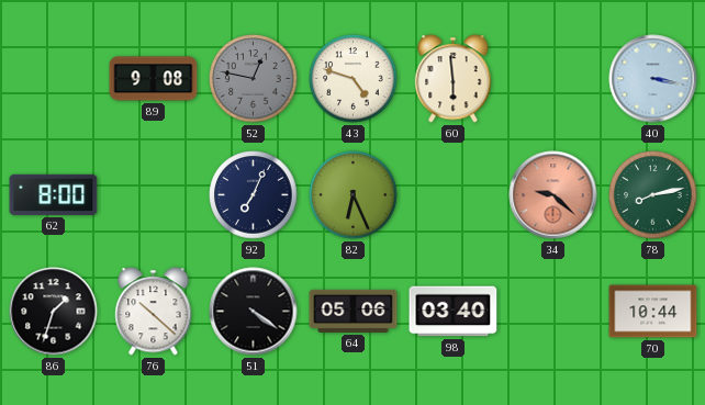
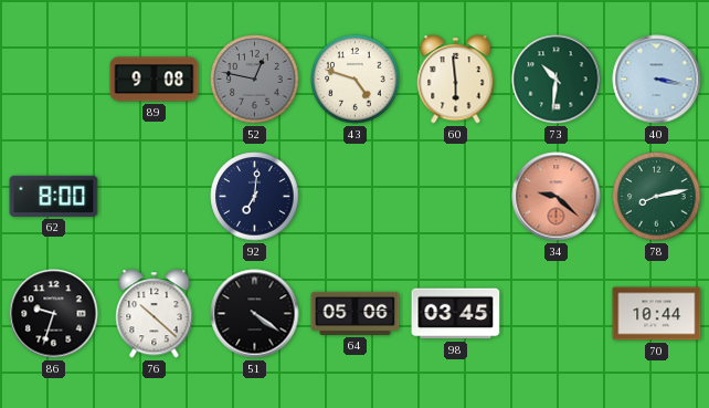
73: none -> 10:31 (557, 80)
92: 7:04 -> 7:01 (255, 197)
82: 6:26 -> none (354, 195)
86: 1:33 -> 9:33 (54, 314)
98: 03:40 -> 03:45 (456, 314)
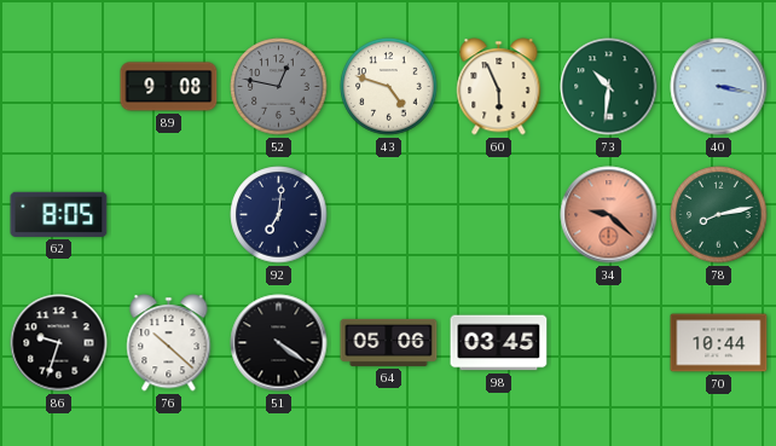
60: 5:59 -> 5:56 (499, 87)
62: 8:00 -> 8:05 (59, 214)
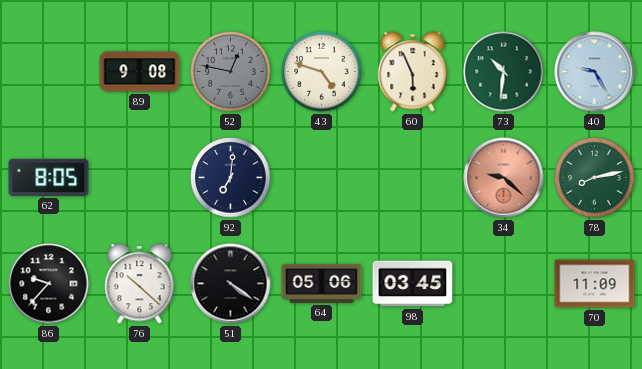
40: 3:17 -> 9:25 (595, 72)
86: 9:33 -> 9:37 (49, 284)
70: 10:44 -> 11:09 (595, 284)
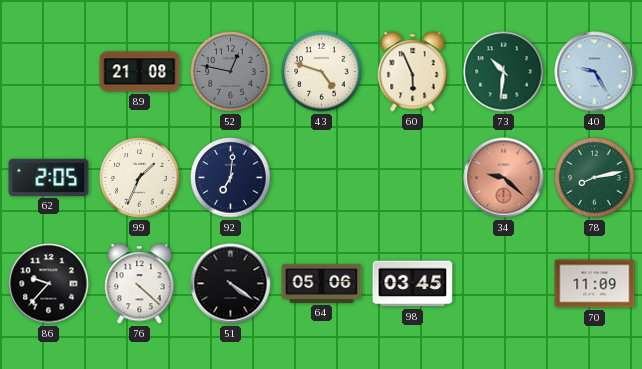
89: 9:08 -> 21:08 (140, 72)
62: 8:05 -> 2:05 (49, 177)
99: none -> 1:34 (140, 178)
76: 10:22 -> 4:22 (140, 284)
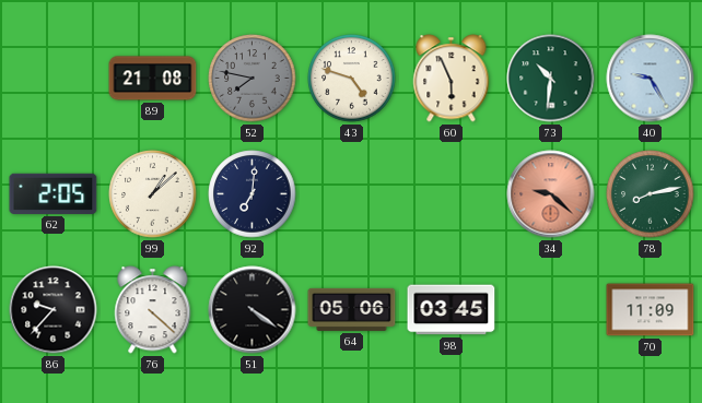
52: 12:47 -> 7:47 (253, 79)
99: 1:34 -> 1:08 (153, 194)
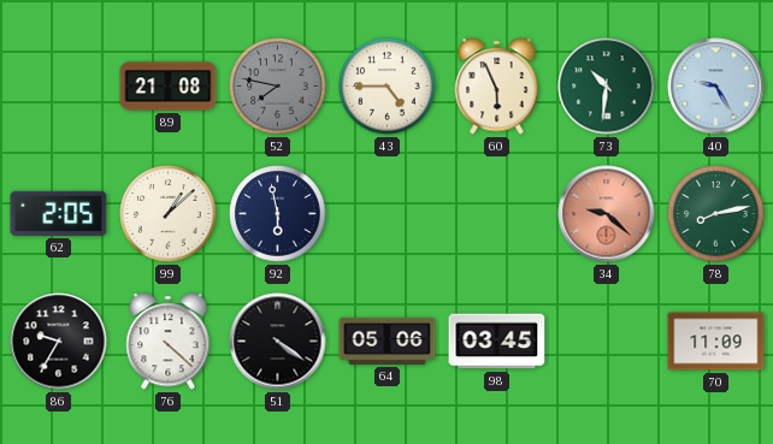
43: 4:48 -> 4:45 (388, 87)
92: 7:01 -> 5:58 (278, 214)
86: 9:37 -> 9:35 (59, 342)
